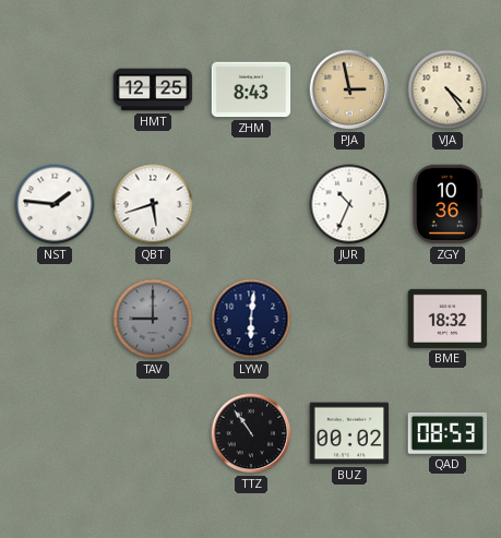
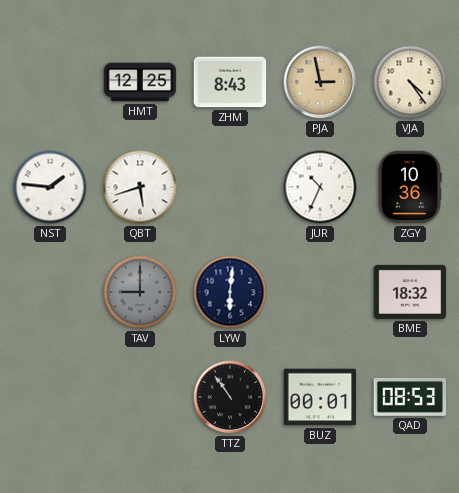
BUZ: 00:02 -> 00:01 (320, 397)
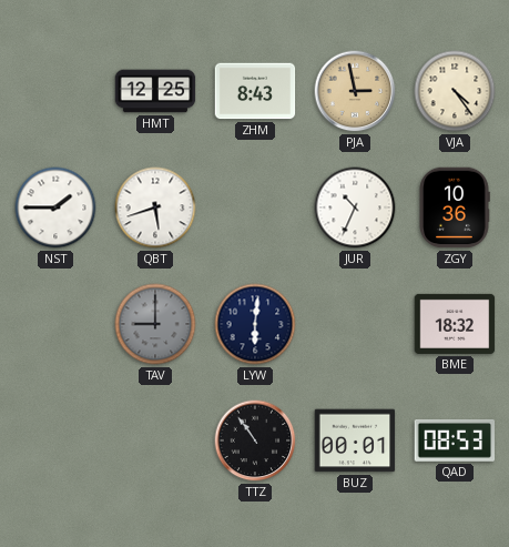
NST: 1:46 -> 1:45 (55, 207)
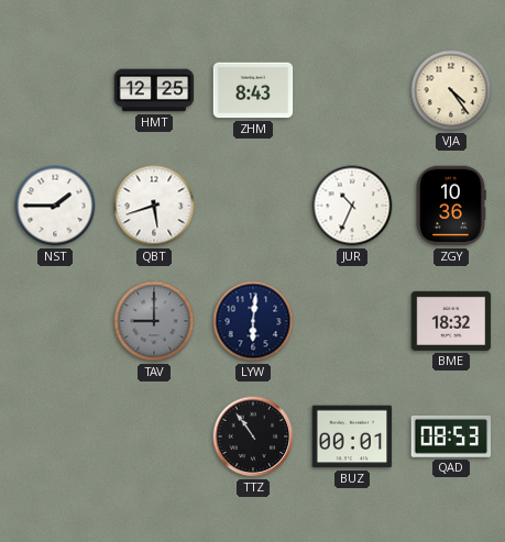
PJA: 2:58 -> none (355, 91)
